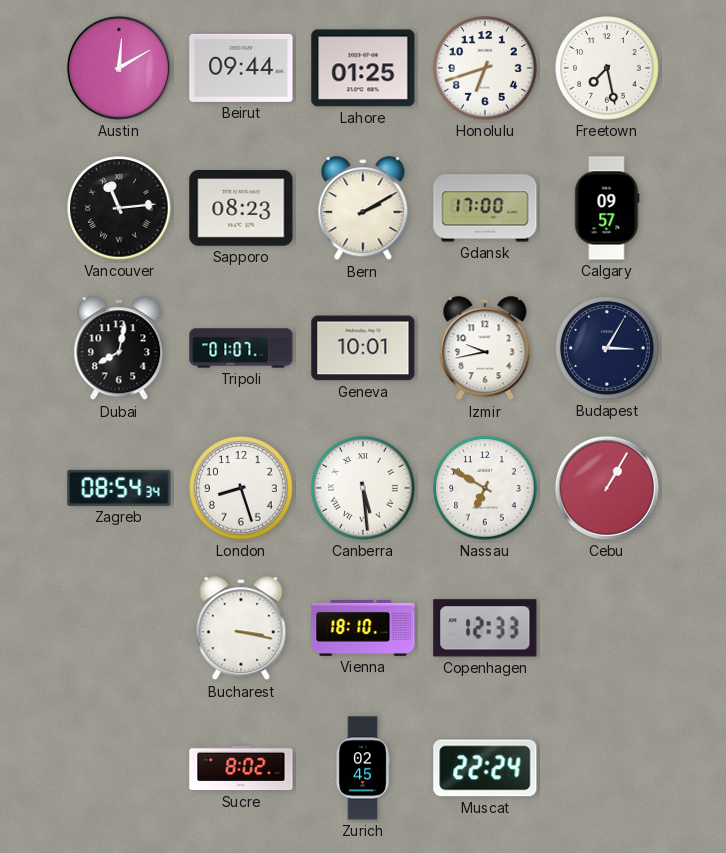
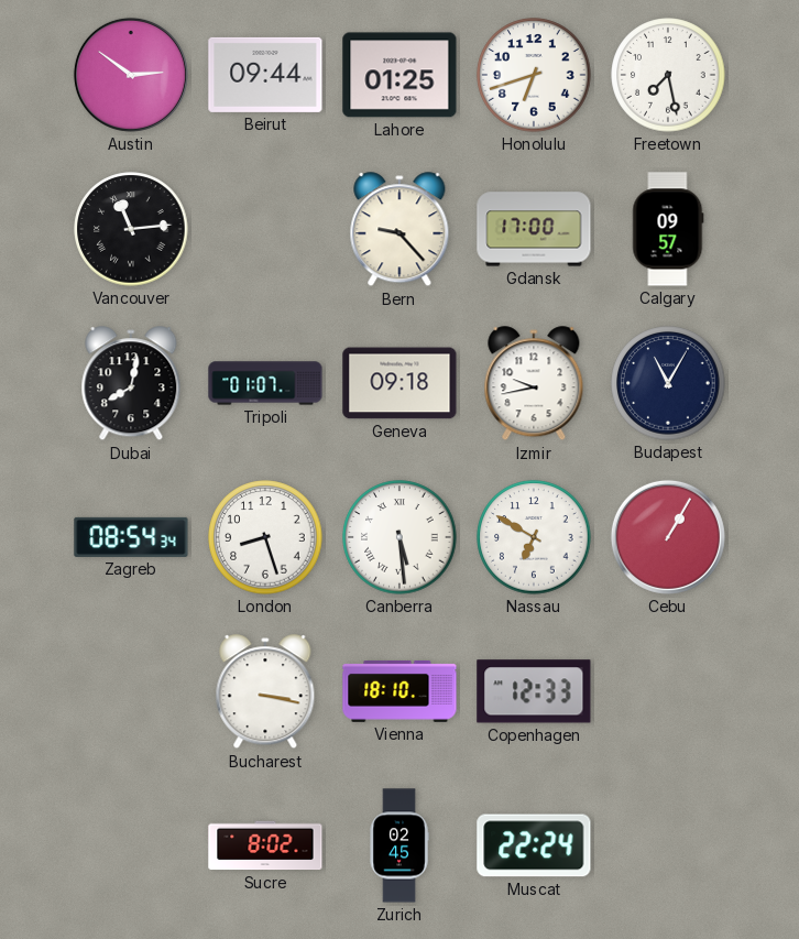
Austin: 12:10 -> 2:51 (131, 75)
Sapporo: 08:23 -> none (241, 208)
Bern: 2:10 -> 9:23 (399, 230)
Geneva: 10:01 -> 09:18 (399, 383)
Budapest: 3:05 -> 11:05 (668, 383)
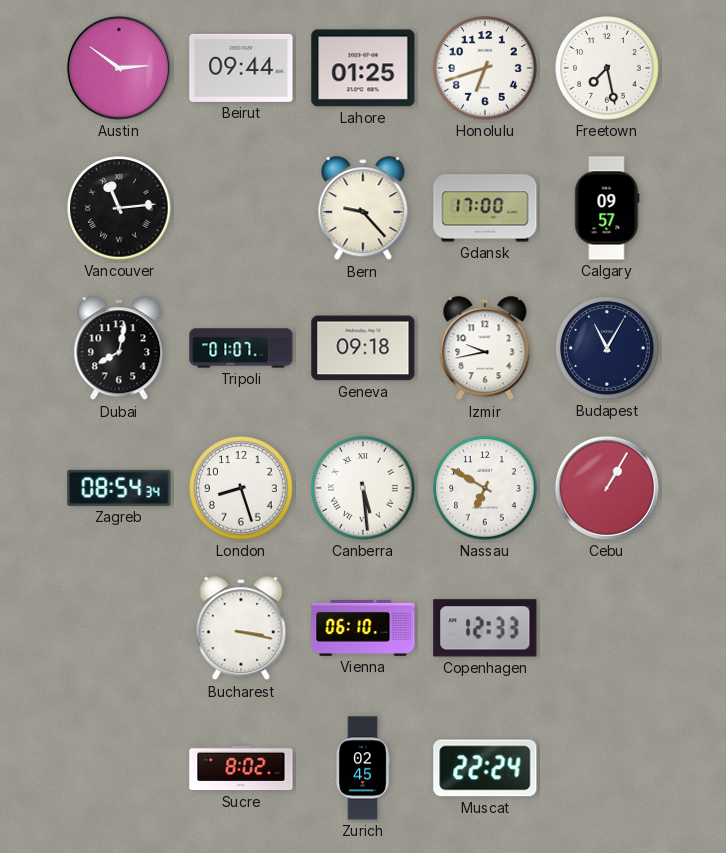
Vienna: 18:10 -> 06:10 (363, 628)
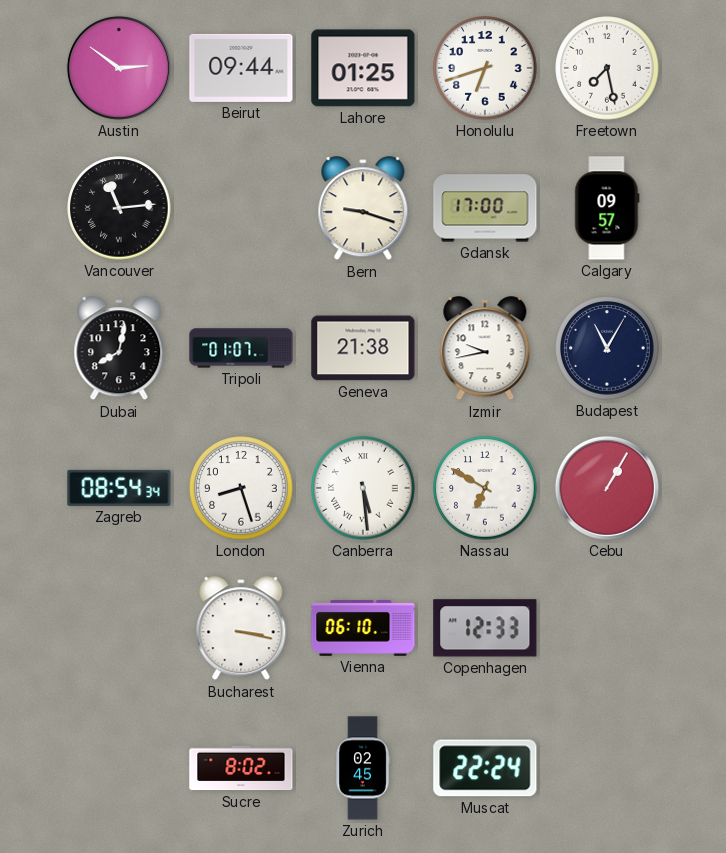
Bern: 9:23 -> 9:18 (363, 209)
Geneva: 09:18 -> 21:38 (363, 348)
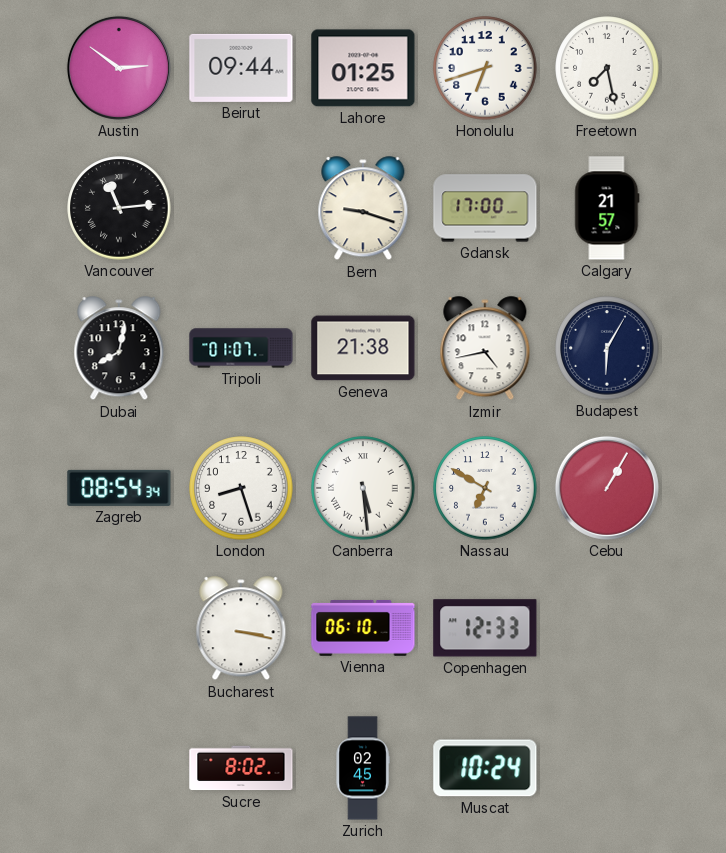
Calgary: 09:57 -> 21:57 (607, 208)
Izmir: 9:43 -> 4:43 (485, 349)
Budapest: 11:05 -> 6:05 (607, 348)
Muscat: 22:24 -> 10:24 (485, 768)
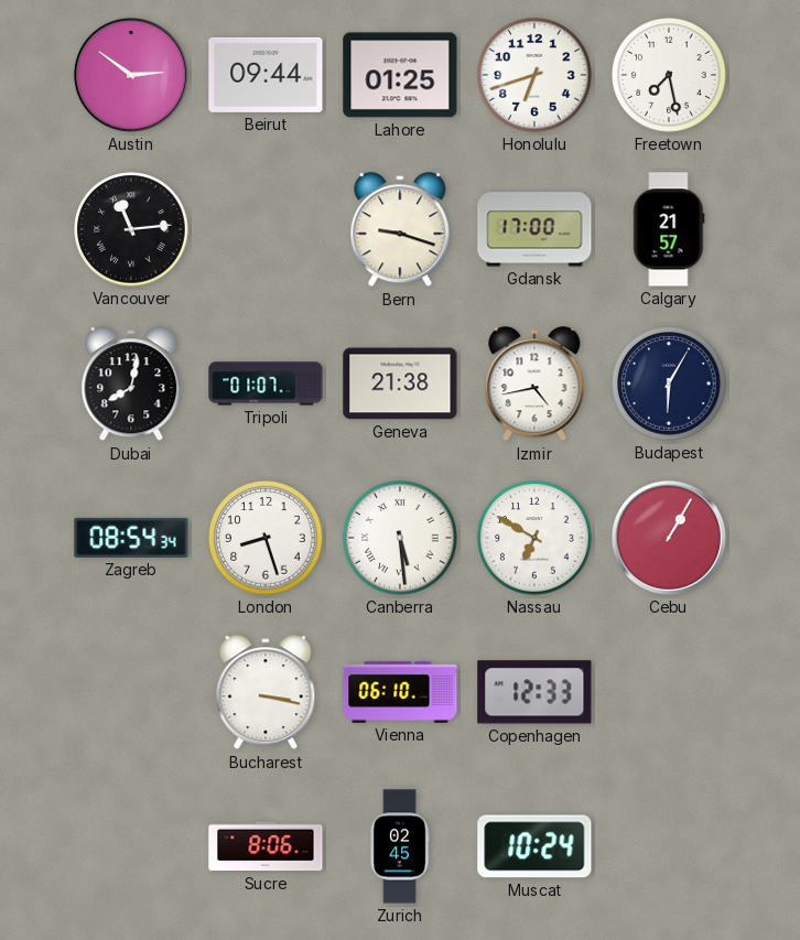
Sucre: 8:02 -> 8:06 (266, 846)
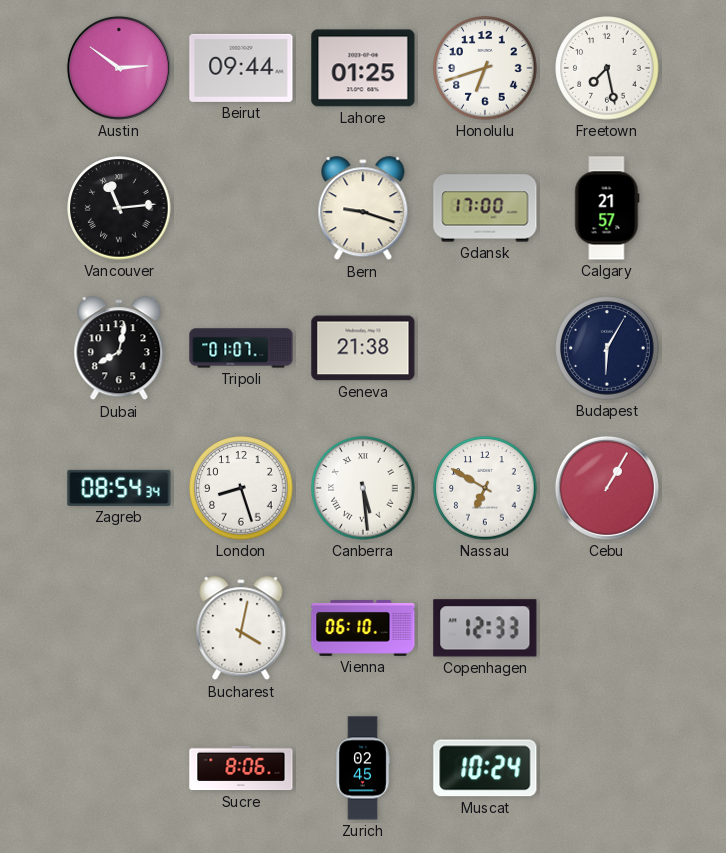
Izmir: 4:43 -> none (534, 385)
Bucharest: 3:17 -> 4:02 (241, 629)
